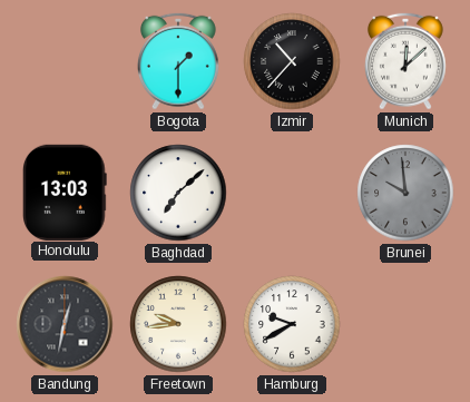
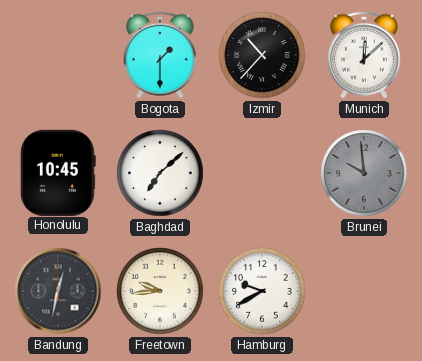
Honolulu: 13:03 -> 10:45 (59, 172)
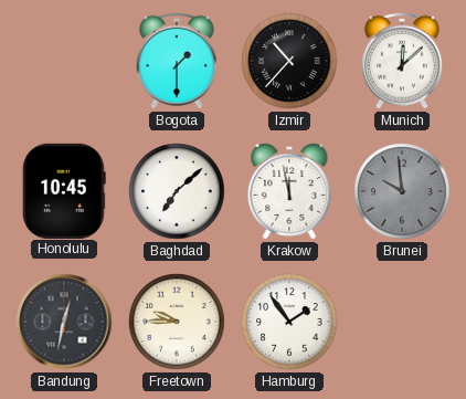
Krakow: none -> 11:58 (289, 191)
Freetown: 9:44 -> 9:45 (177, 322)
Hamburg: 9:40 -> 1:54 (289, 322)
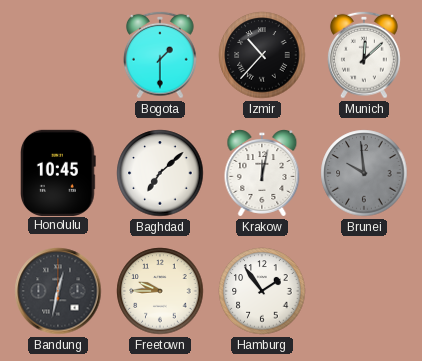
Krakow: 11:58 -> 12:02 (262, 173)
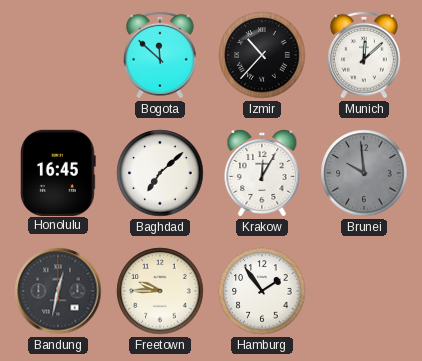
Bogota: 1:30 -> 11:52 (160, 55)
Honolulu: 10:45 -> 16:45 (59, 172)
Krakow: 12:02 -> 12:05 (262, 173)
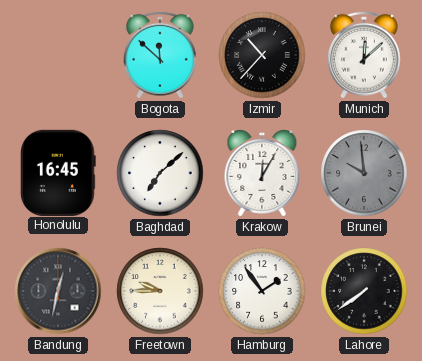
Lahore: none -> 7:39 (364, 291)
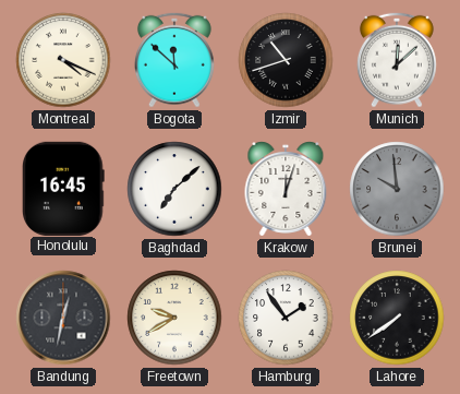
Montreal: none -> 4:19 (63, 60)
Izmir: 10:37 -> 10:42 (286, 60)
Krakow: 12:05 -> 12:03 (286, 189)
Freetown: 9:45 -> 9:40 (174, 318)
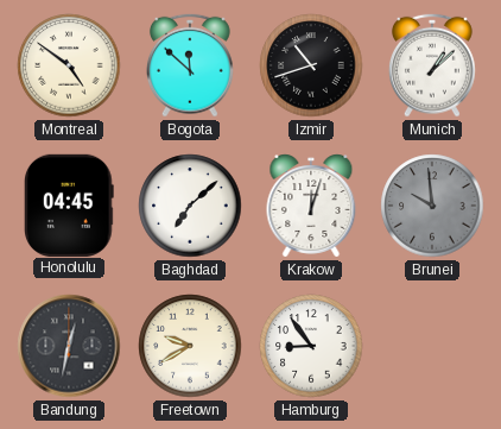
Montreal: 4:19 -> 4:51 (69, 65)
Munich: 12:08 -> 1:08 (432, 65)
Honolulu: 16:45 -> 04:45 (70, 204)
Hamburg: 1:54 -> 8:54 (311, 346)
Lahore: 7:39 -> none (397, 318)
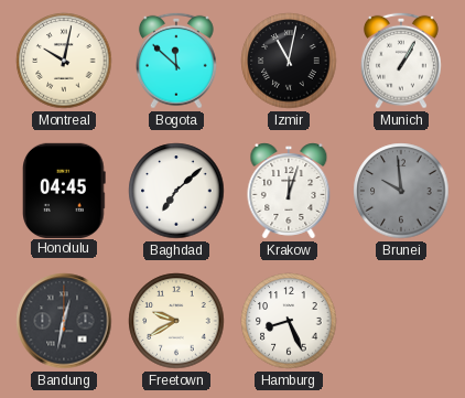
Montreal: 4:51 -> 10:02 (64, 61)
Izmir: 10:42 -> 11:02 (289, 61)
Munich: 1:08 -> 1:05 (401, 61)
Hamburg: 8:54 -> 8:26 (289, 321)
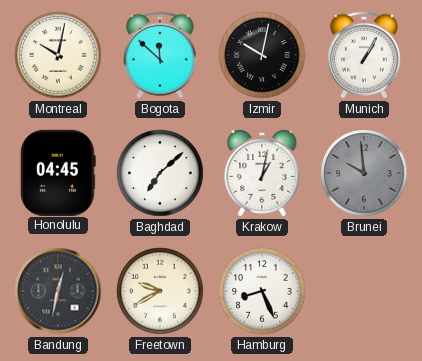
Izmir: 11:02 -> 10:02 (262, 55)
Krakow: 12:03 -> 1:02 (262, 173)
